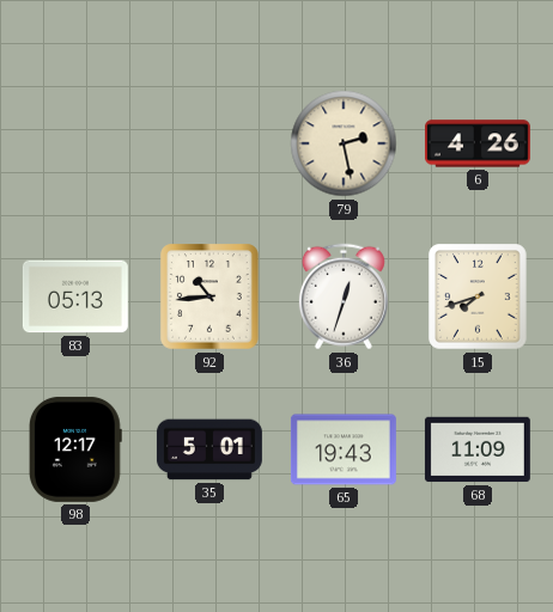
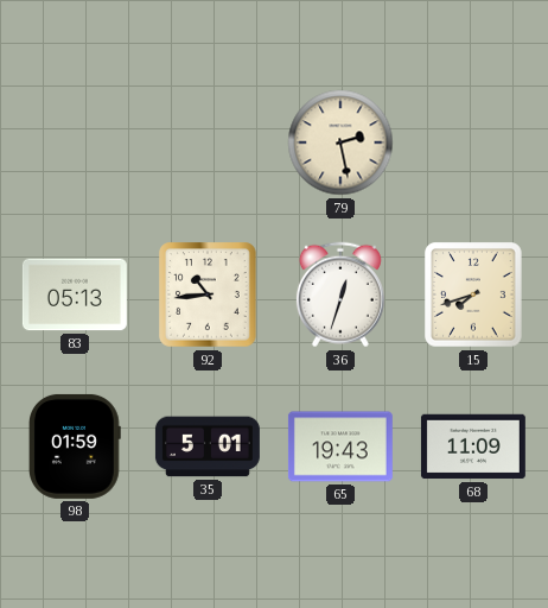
6: 4:26 -> none (478, 143)
98: 12:17 -> 01:59 (75, 446)
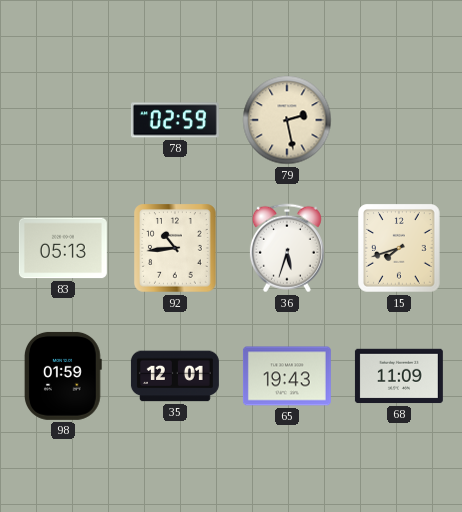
78: none -> 02:59 (175, 120)
36: 12:33 -> 5:33 (287, 248)
35: 5:01 -> 12:01 (175, 376)
